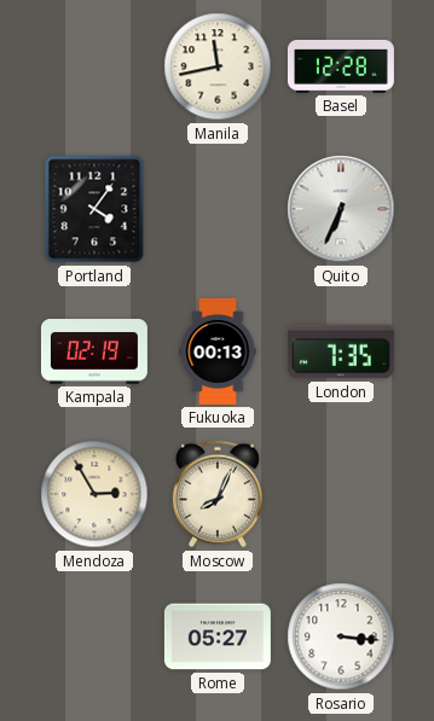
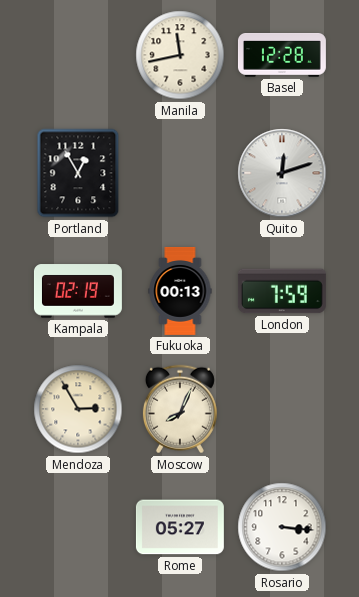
Portland: 4:06 -> 12:55 (78, 173)
Quito: 6:34 -> 12:12 (282, 173)
London: 7:35 -> 7:59 (282, 291)
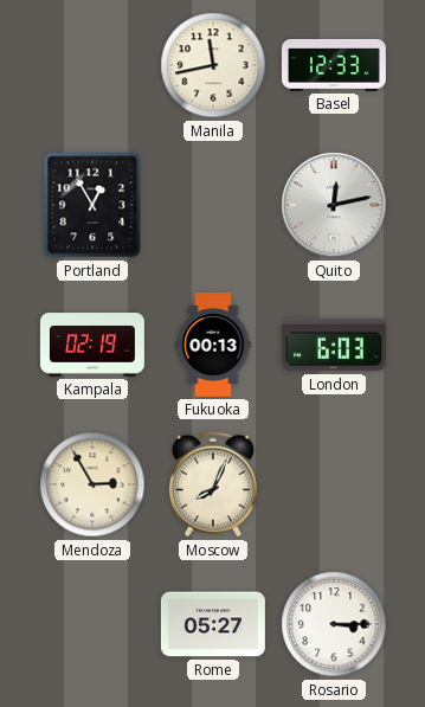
Basel: 12:28 -> 12:33 (334, 66)
Quito: 12:12 -> 12:13 (334, 205)
London: 7:59 -> 6:03 (334, 345)
Rosario: 3:16 -> 3:15 (334, 624)
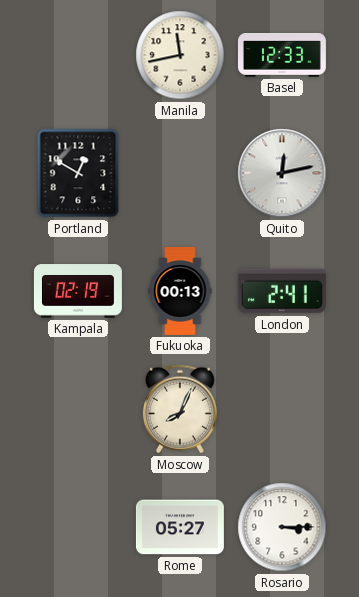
Portland: 12:55 -> 12:50 (78, 173)
London: 6:03 -> 2:41 (282, 291)
Mendoza: 2:55 -> none (92, 484)
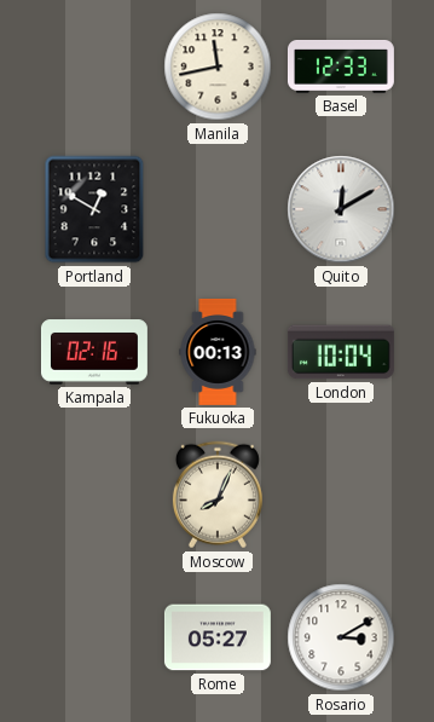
Quito: 12:13 -> 12:10 (341, 209)
Kampala: 02:19 -> 02:16 (94, 352)
London: 2:41 -> 10:04 (341, 352)
Rosario: 3:15 -> 3:10 (341, 637)
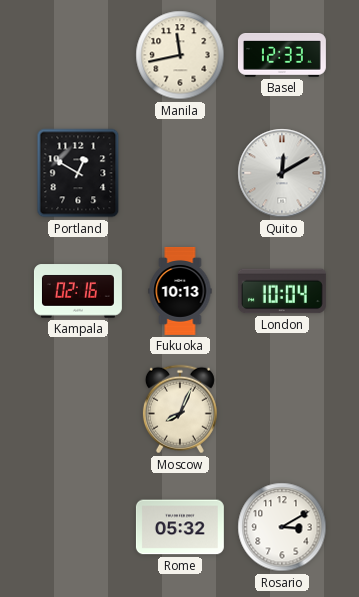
Fukuoka: 00:13 -> 10:13 (180, 291)
Rome: 05:27 -> 05:32 (180, 527)
